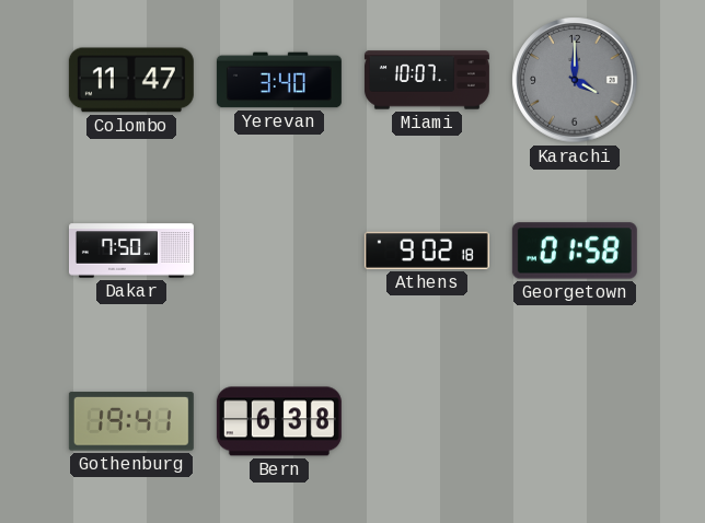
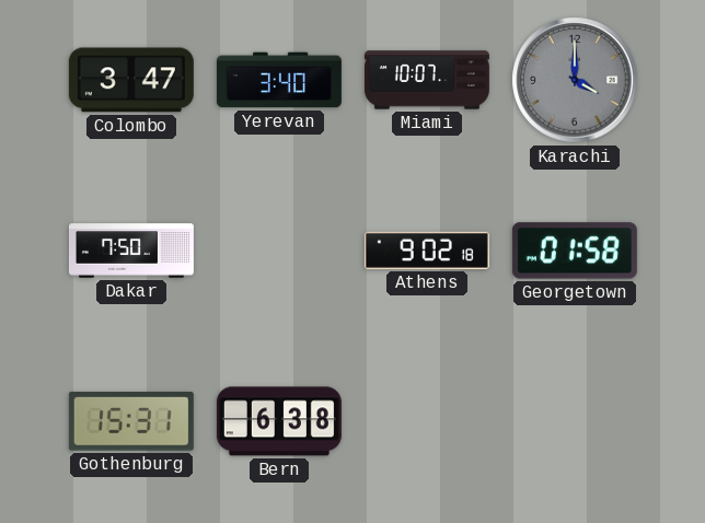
Colombo: 11:47 -> 3:47 (131, 80)
Gothenburg: 19:41 -> 15:31 (131, 421)
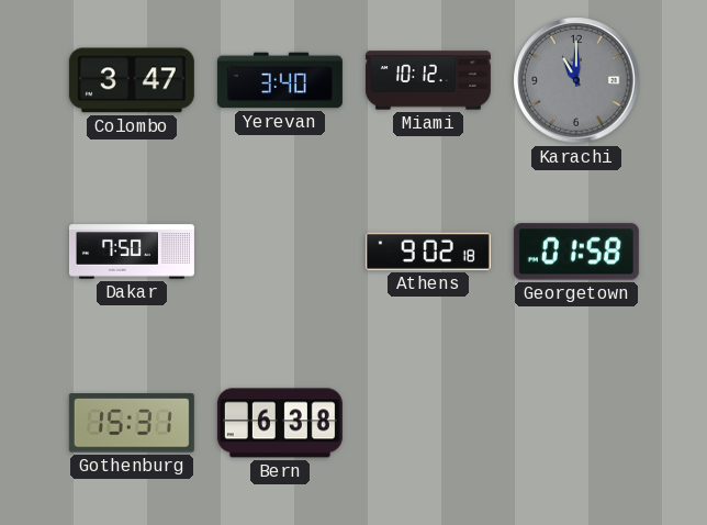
Miami: 10:07 -> 10:12 (428, 80)
Karachi: 4:00 -> 11:00 (576, 80)
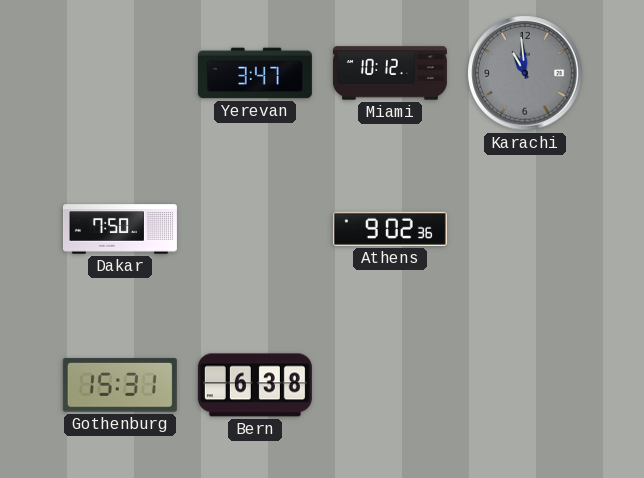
Colombo: 3:47 -> none (132, 80)
Yerevan: 3:40 -> 3:47 (255, 73)
Karachi: 11:00 -> 10:59 (525, 73)
Athens: 9:02:18 -> 9:02:36 (390, 229)
Georgetown: 01:58 -> none (576, 252)
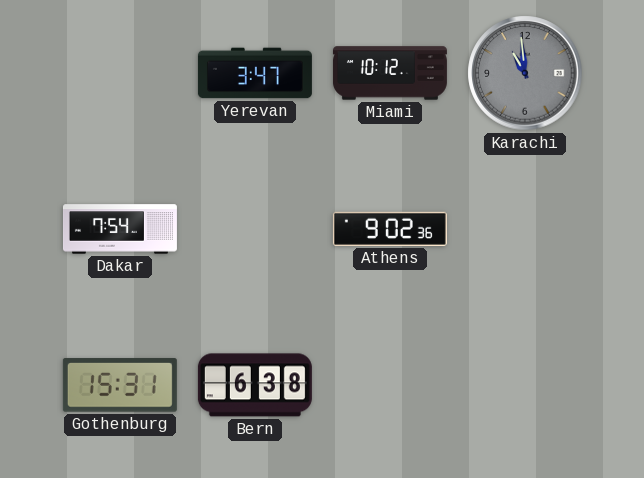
Dakar: 7:50 -> 7:54 (120, 229)
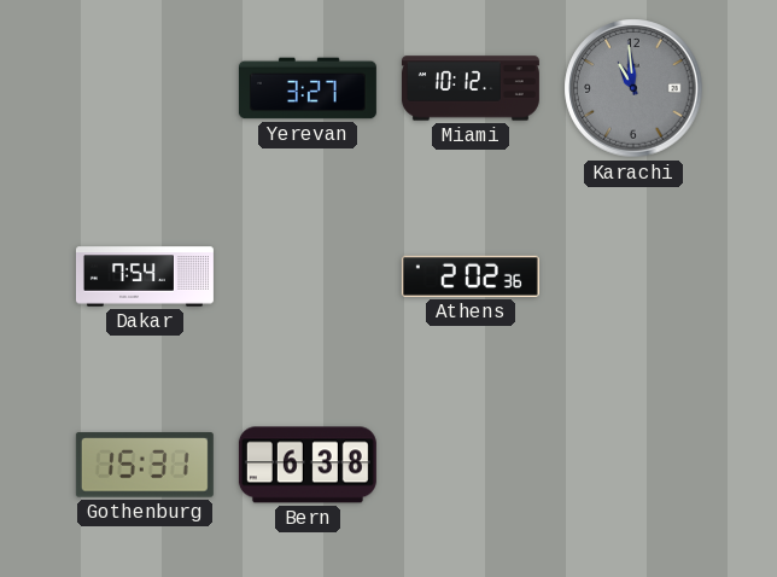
Yerevan: 3:47 -> 3:27 (308, 88)
Athens: 9:02 -> 2:02 (471, 276)
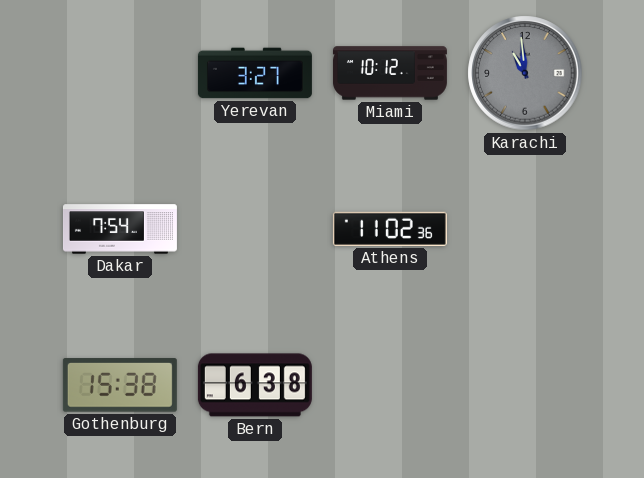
Athens: 2:02 -> 11:02 (390, 229)
Gothenburg: 15:31 -> 15:38 (120, 385)
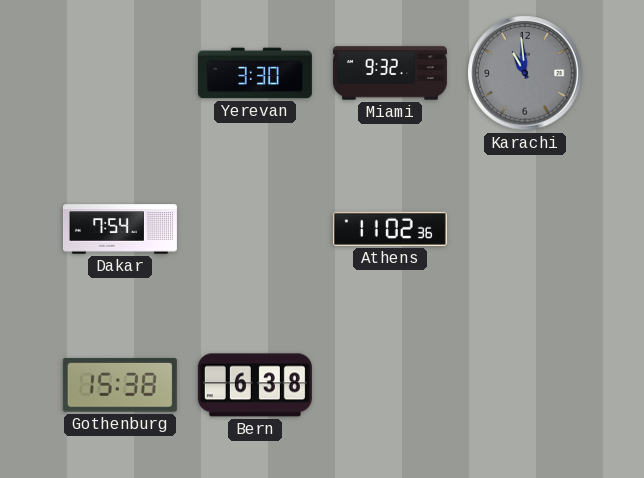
Yerevan: 3:27 -> 3:30 (255, 73)
Miami: 10:12 -> 9:32 (390, 73)
